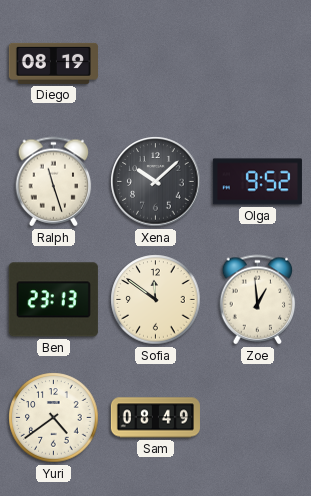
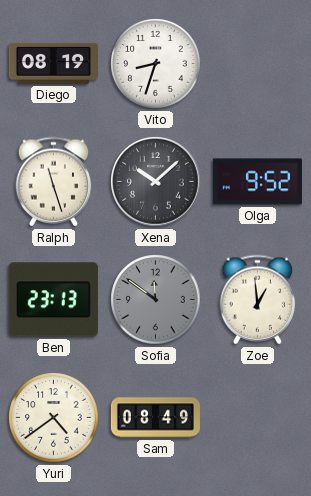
Vito: none -> 8:33 (156, 64)
Sofia dial: cream -> grey (156, 300)
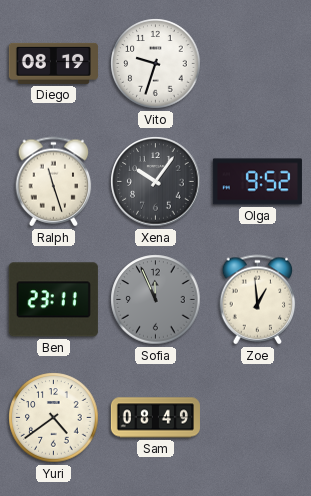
Vito: 8:33 -> 9:33 (156, 64)
Xena: 10:08 -> 10:06 (156, 182)
Ben: 23:13 -> 23:11 (53, 300)
Sofia: 11:51 -> 11:56 (156, 300)
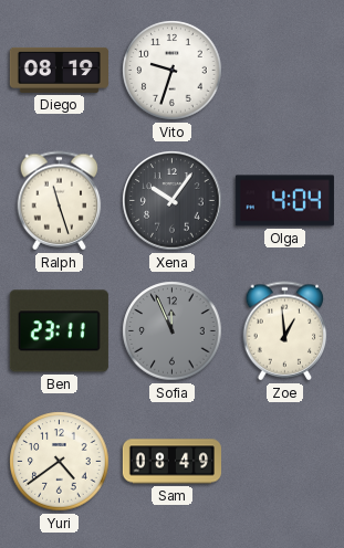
Olga: 9:52 -> 4:04 (284, 201)
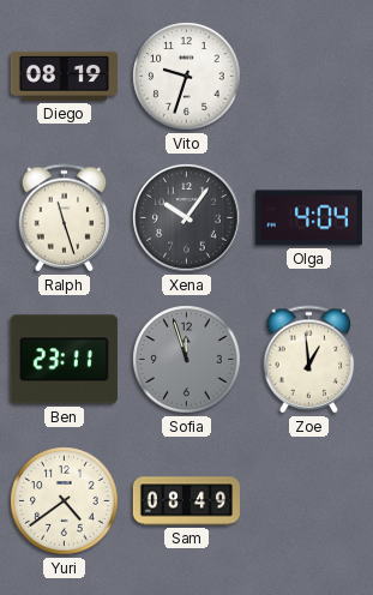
Sofia: 11:56 -> 11:57 (187, 360)
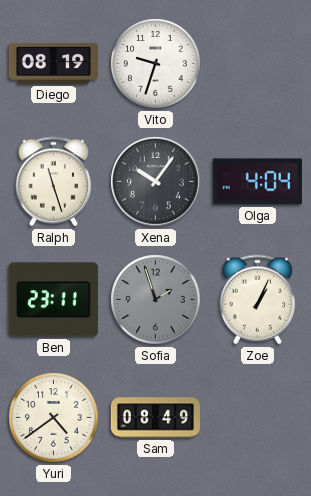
Sofia: 11:57 -> 1:57 (156, 300)
Zoe: 12:59 -> 1:04 (258, 300)
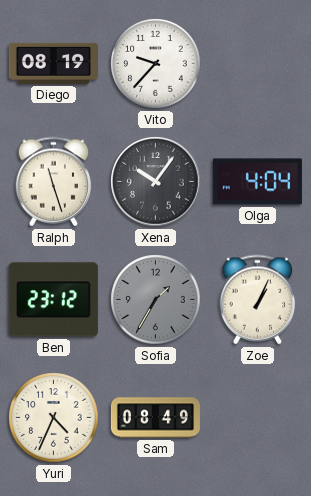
Vito: 9:33 -> 9:37 (156, 64)
Ben: 23:11 -> 23:12 (53, 300)
Sofia: 1:57 -> 1:35 (156, 300)
Yuri: 4:39 -> 4:34 (54, 418)
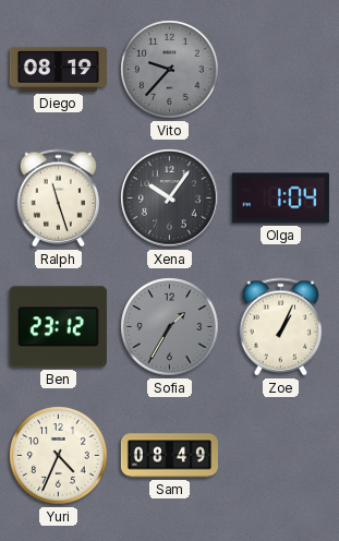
Vito dial: white -> grey (170, 70)
Olga: 4:04 -> 1:04 (280, 199)
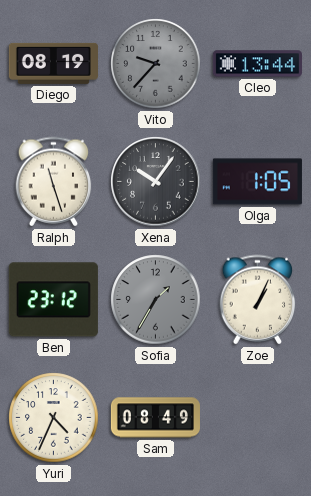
Cleo: none -> 13:44 (257, 64)
Olga: 1:04 -> 1:05 (257, 182)
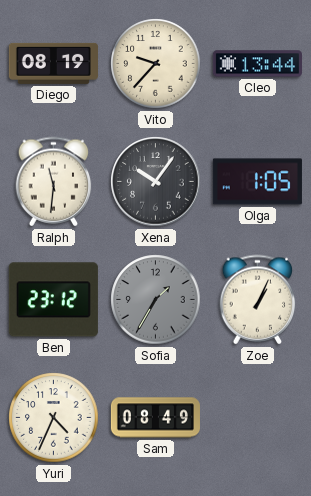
Vito dial: grey -> cream (156, 64)
Ralph: 11:27 -> 11:31 (54, 182)
